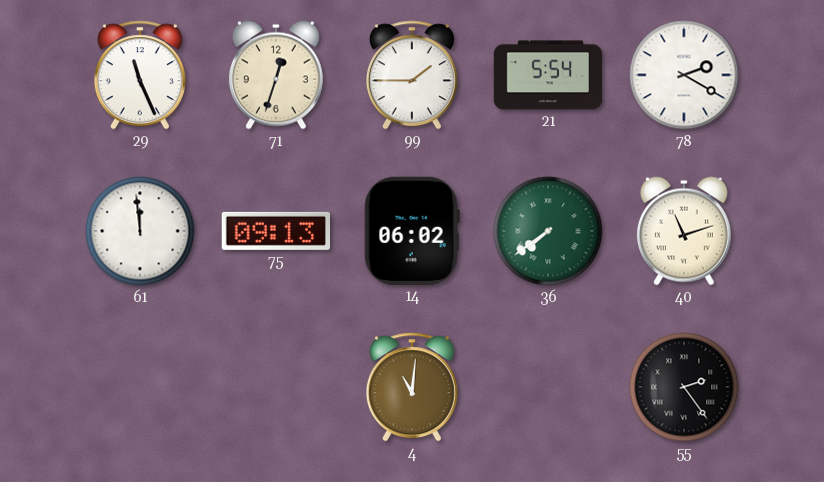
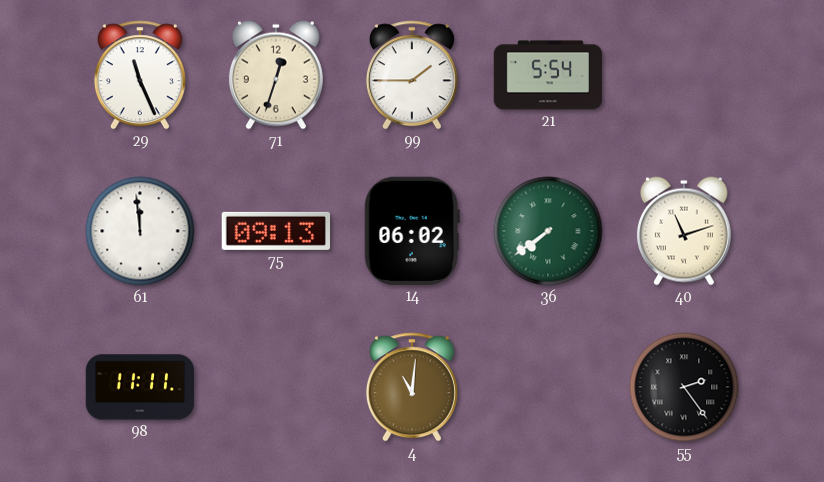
78: 2:20 -> none (684, 75)
98: none -> 11:11 (140, 387)
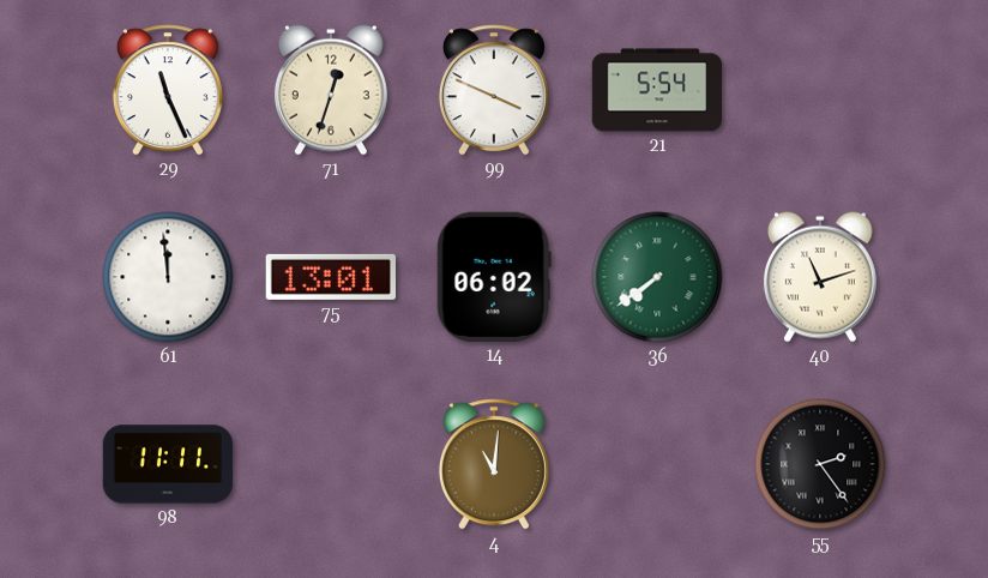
99: 1:45 -> 3:49 (494, 90)
75: 09:13 -> 13:01 (330, 277)
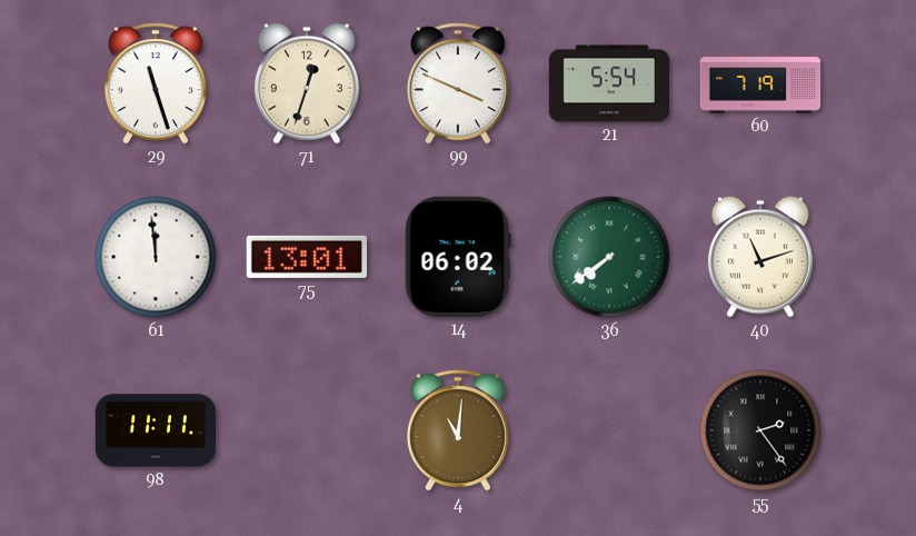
29: 11:26 -> 11:27 (156, 83)
60: none -> 7:19 (760, 83)
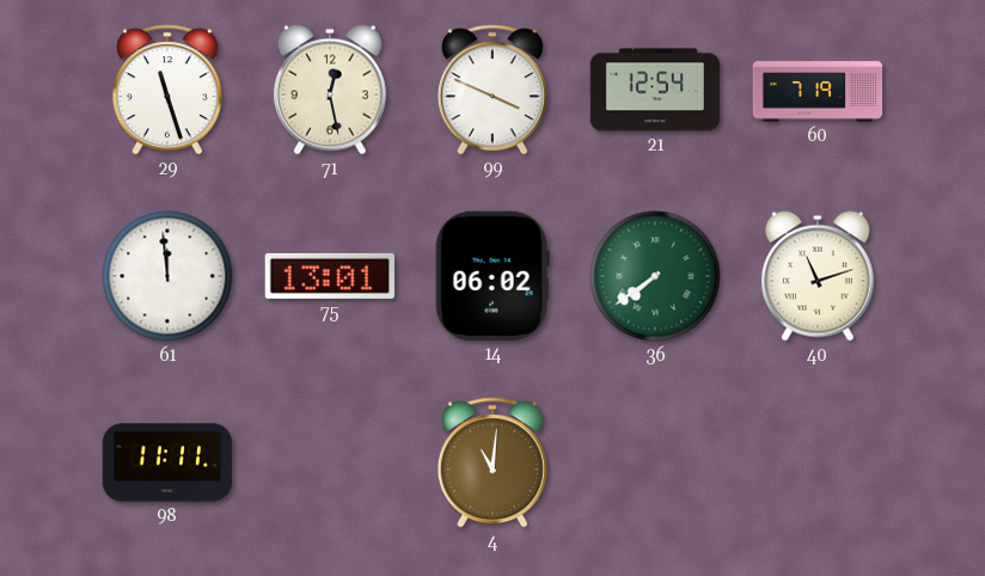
71: 12:33 -> 12:28 (330, 90)
21: 5:54 -> 12:54 (655, 90)
55: 2:24 -> none (760, 430)
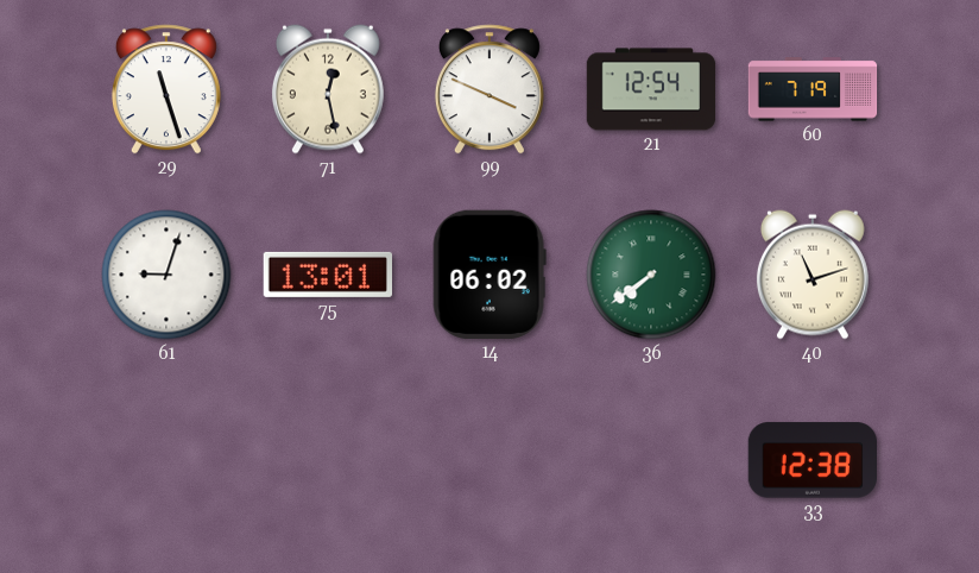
61: 11:59 -> 9:03 (166, 275)
98: 11:11 -> none (167, 462)
4: 11:01 -> none (493, 462)
33: none -> 12:38 (811, 460)
